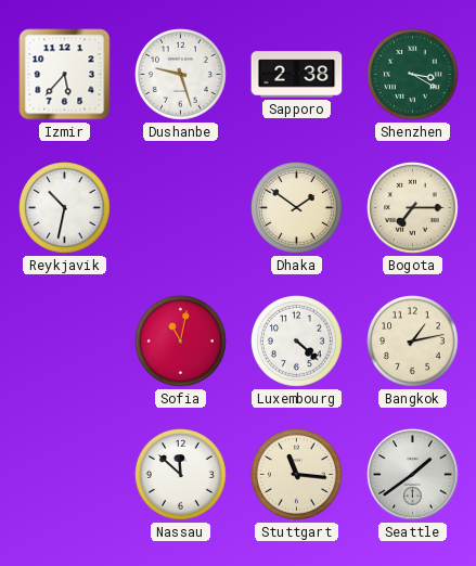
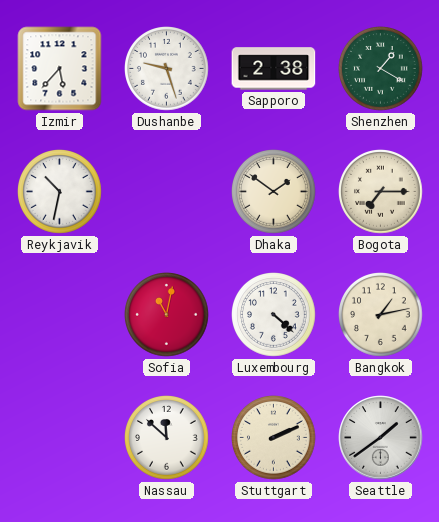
Shenzhen: 3:20 -> 1:20 (381, 69)
Stuttgart: 11:16 -> 2:11 (274, 438)
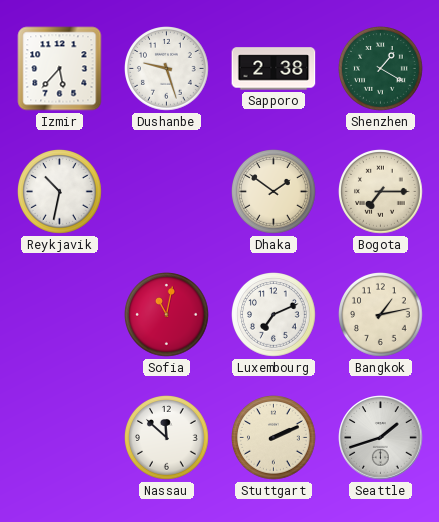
Luxembourg: 4:22 -> 7:11 (274, 315)
Seattle: 1:39 -> 1:42 (381, 438)
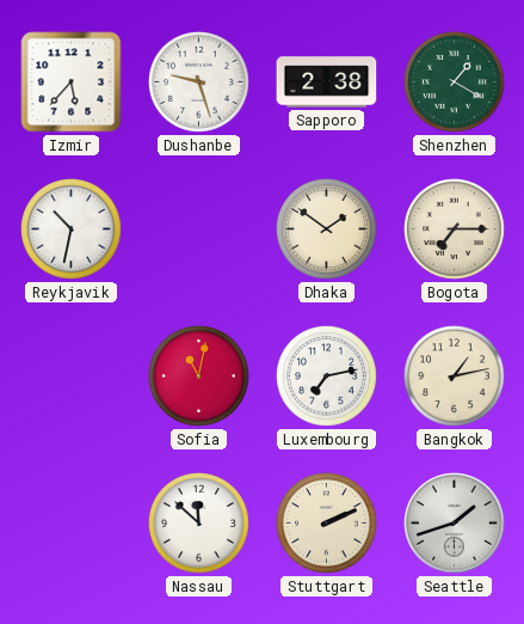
Luxembourg: 7:11 -> 7:13 (327, 377)
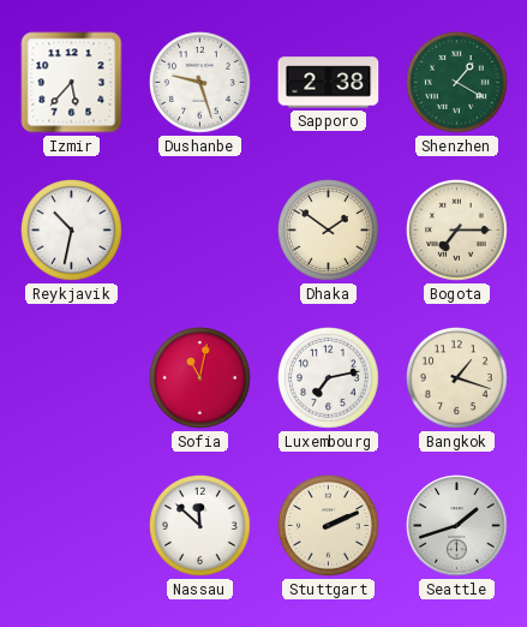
Bangkok: 1:13 -> 1:18 (457, 378)
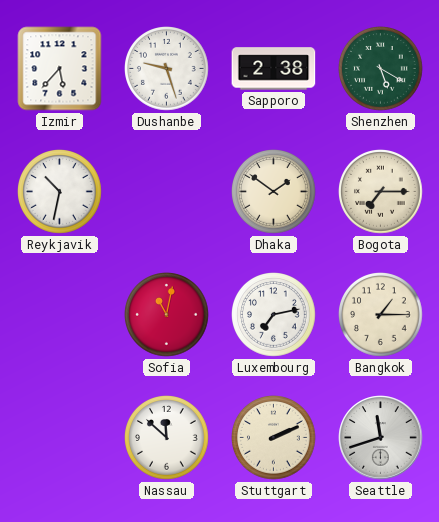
Shenzhen: 1:20 -> 5:20 (381, 69)
Bangkok: 1:18 -> 1:15 (381, 315)
Seattle: 1:42 -> 11:42 (381, 438)
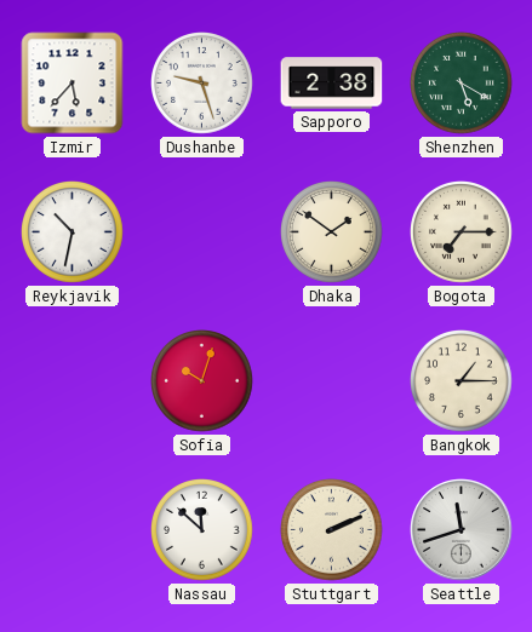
Sofia: 11:02 -> 10:03 (202, 381)
Luxembourg: 7:13 -> none (274, 315)
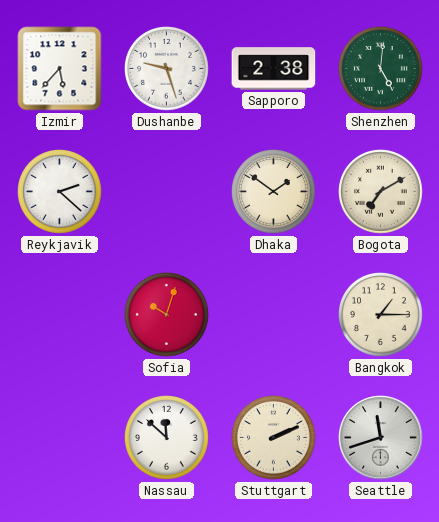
Shenzhen: 5:20 -> 5:01 (381, 69)
Reykjavik: 10:32 -> 2:22 (60, 192)
Bogota: 7:15 -> 7:10 (381, 192)
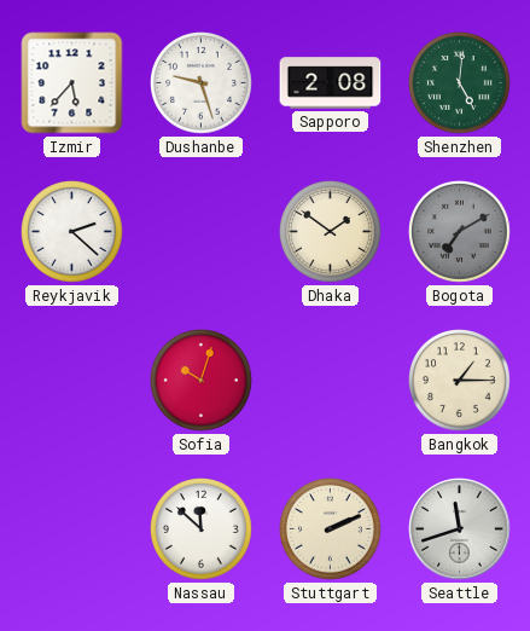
Sapporo: 2:38 -> 2:08 (331, 83)
Bogota dial: cream -> grey (460, 232)
